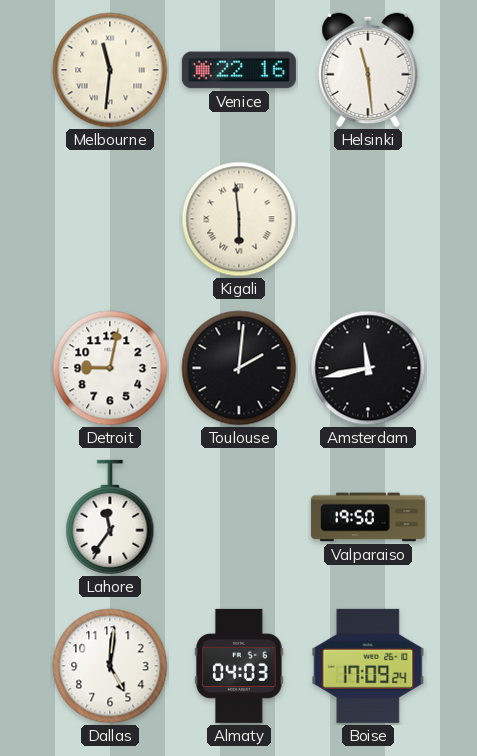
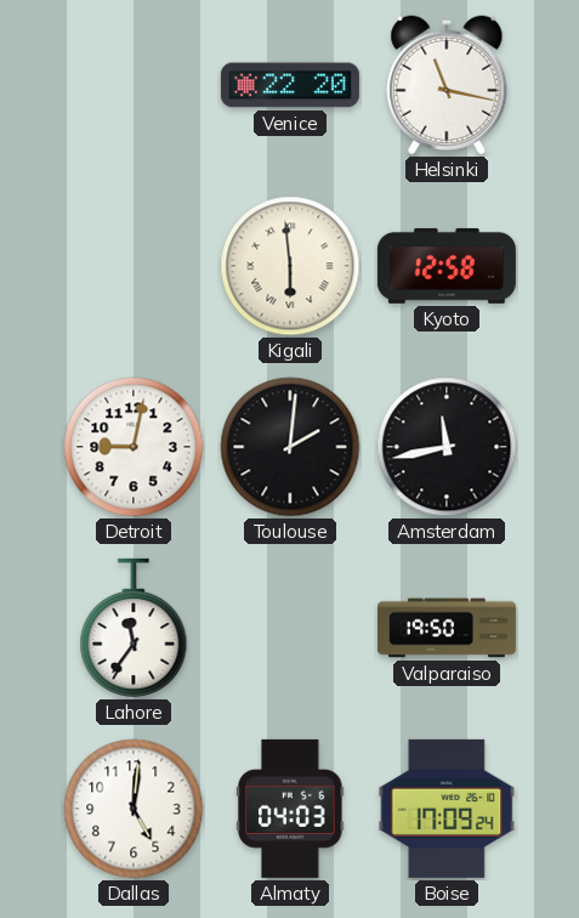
Melbourne: 11:31 -> none (110, 70)
Venice: 22:16 -> 22:20 (290, 85)
Helsinki: 11:29 -> 11:17 (447, 85)
Kyoto: none -> 12:58 (447, 266)
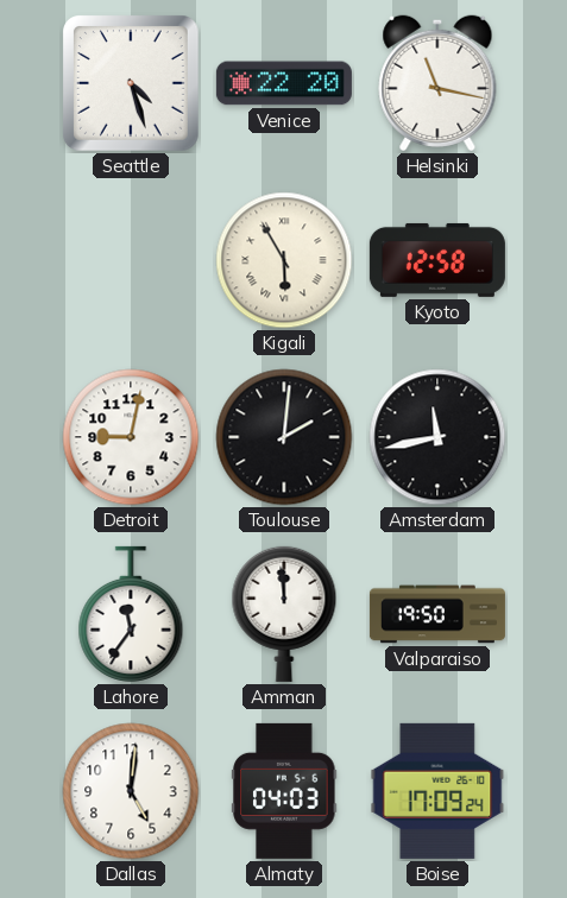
Seattle: none -> 4:27 (132, 84)
Kigali: 5:59 -> 5:55 (284, 260)
Amman: none -> 11:59 (284, 614)
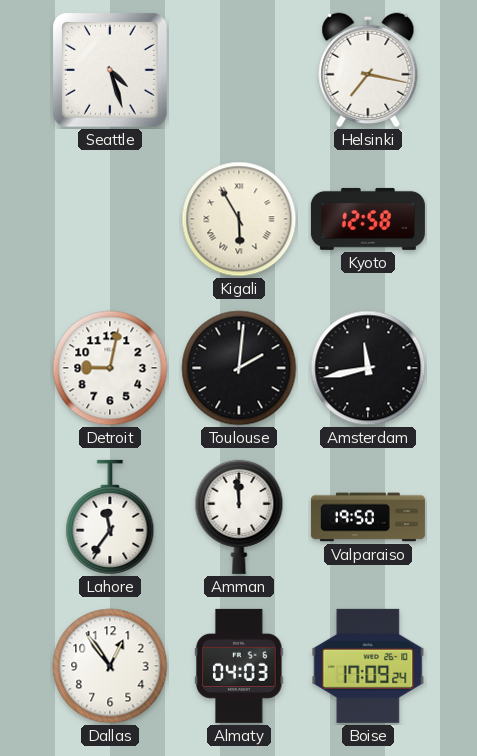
Venice: 22:20 -> none (284, 83)
Helsinki: 11:17 -> 7:17 (368, 70)
Dallas: 5:01 -> 12:54 (110, 666)
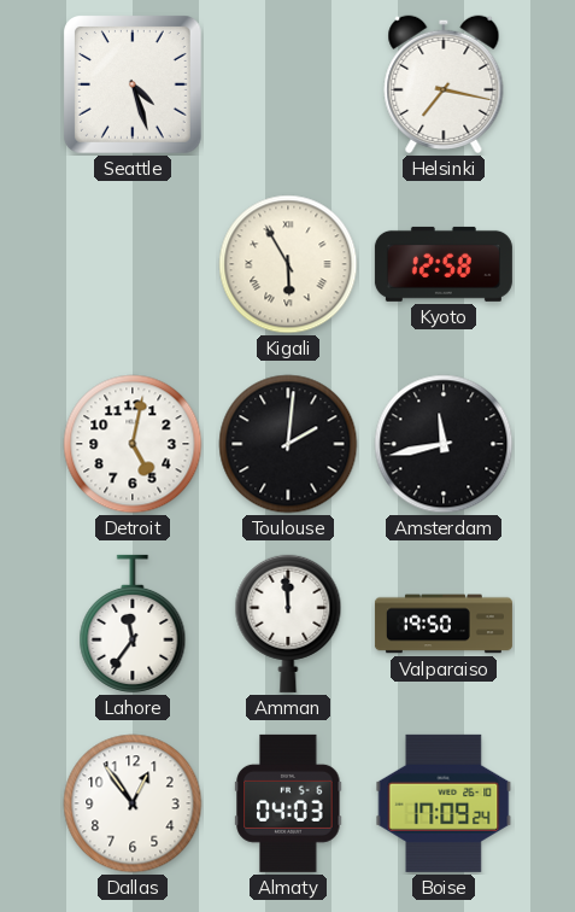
Detroit: 9:02 -> 5:02 (133, 444)
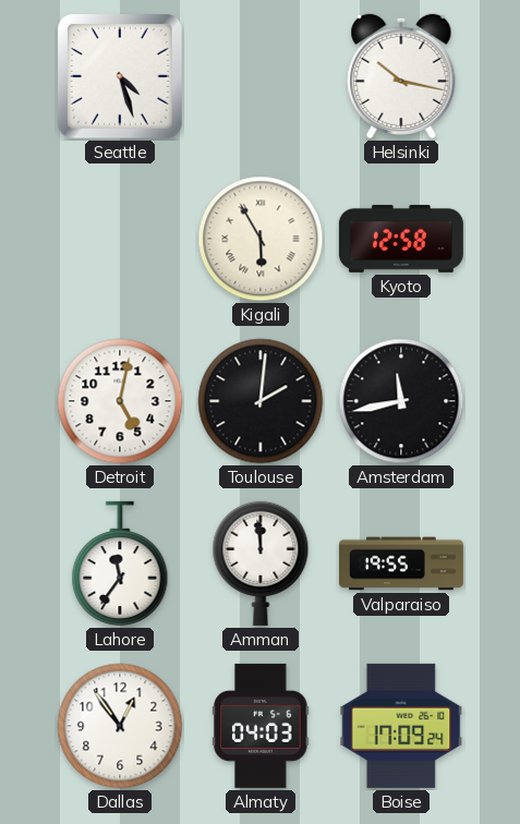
Helsinki: 7:17 -> 10:17 (401, 76)
Valparaiso: 19:50 -> 19:55 (401, 564)
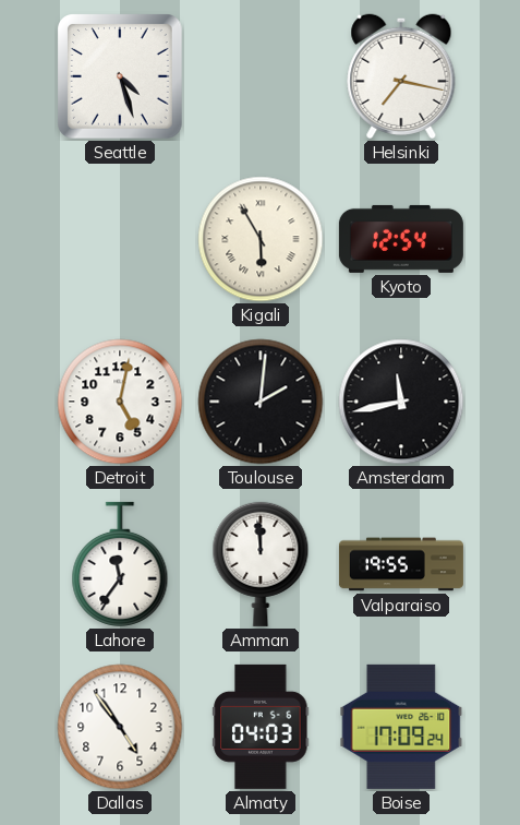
Helsinki: 10:17 -> 7:17 (401, 76)
Kyoto: 12:58 -> 12:54 (401, 239)
Dallas: 12:54 -> 4:54 (120, 727)
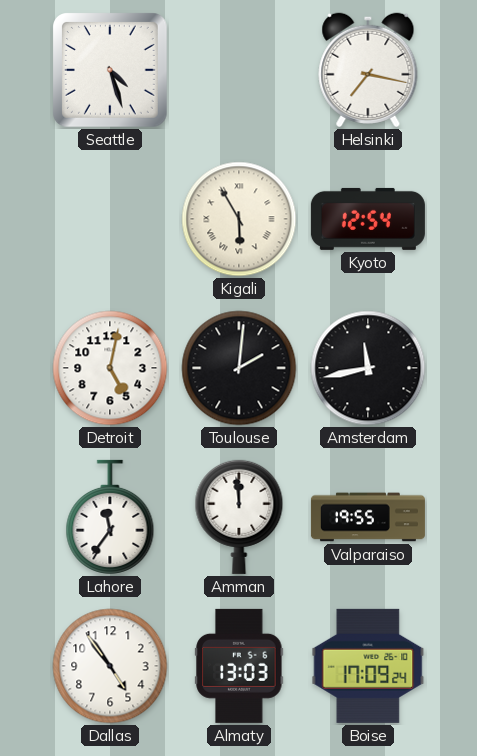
Almaty: 04:03 -> 13:03 (239, 666)
